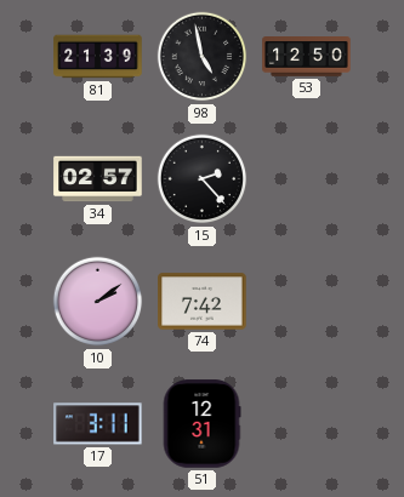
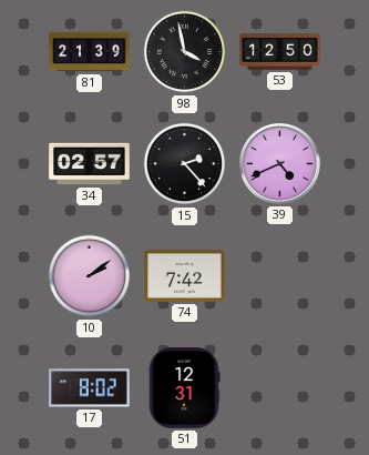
98: 4:58 -> 3:58 (185, 52)
39: none -> 4:41 (280, 164)
17: 3:11 -> 8:02 (90, 388)
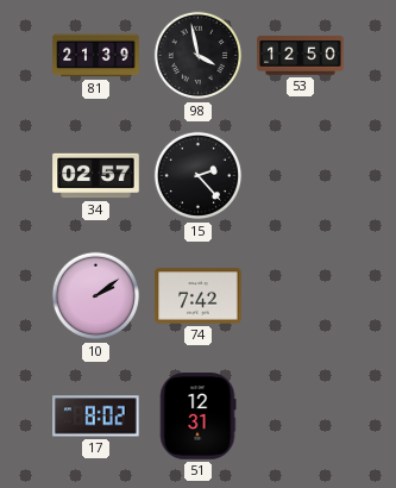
39: 4:41 -> none (280, 164)
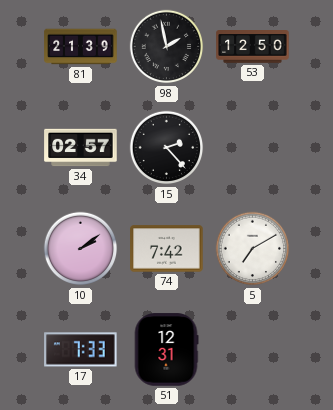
98: 3:58 -> 1:58 (167, 47)
5: none -> 7:10 (253, 249)
17: 8:02 -> 7:33 (81, 350)
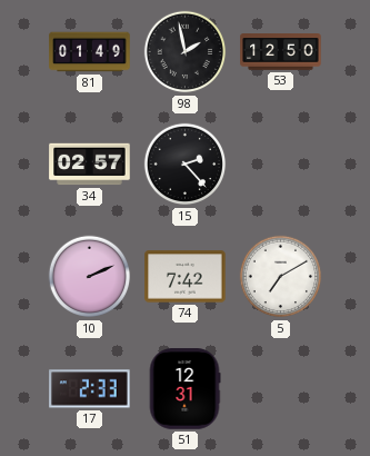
81: 21:39 -> 01:49 (90, 52)
10: 2:09 -> 2:11 (90, 277)
17: 7:33 -> 2:33 (90, 389)
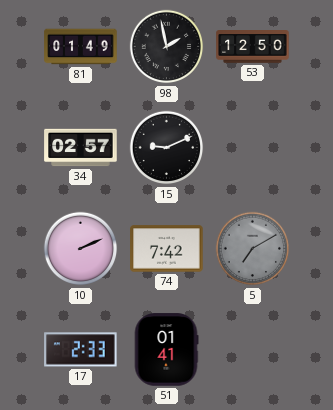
15: 2:23 -> 9:11 (167, 148)
5 dial: white -> grey (253, 249)
51: 12:31 -> 01:41 (166, 350)
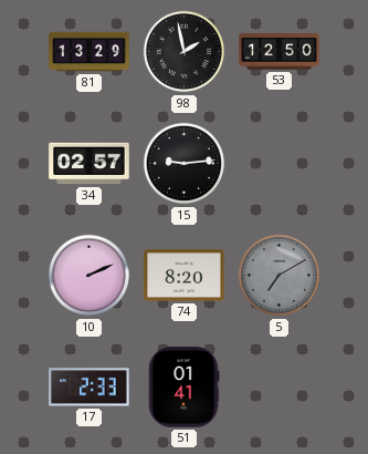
81: 01:49 -> 13:29 (90, 52)
15: 9:11 -> 9:14 (185, 164)
74: 7:42 -> 8:20 (185, 276)
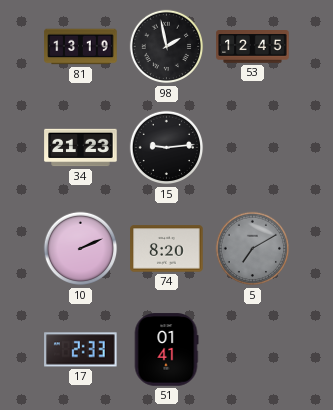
81: 13:29 -> 13:19 (81, 47)
53: 12:50 -> 12:45 (253, 47)
34: 02:57 -> 21:23 (81, 148)
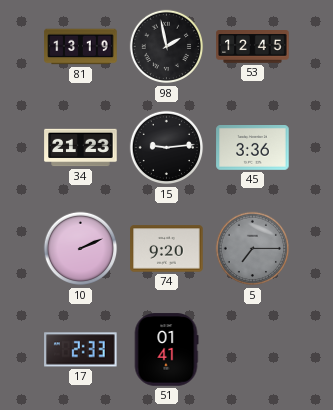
45: none -> 3:36 (253, 148)
74: 8:20 -> 9:20 (167, 249)
5: 7:10 -> 7:15 (253, 249)
